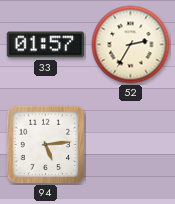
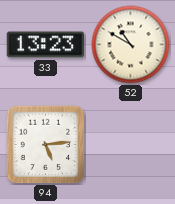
33: 01:57 -> 13:23 (46, 45)
52: 2:35 -> 10:50 (131, 45)
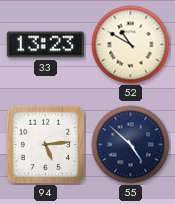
55: none -> 4:52 (131, 145)
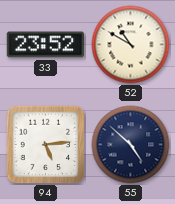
33: 13:23 -> 23:52 (46, 45)
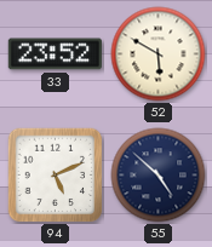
52: 10:50 -> 5:50 (159, 54)
94: 5:14 -> 5:11 (56, 176)
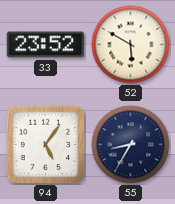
94: 5:11 -> 5:06 (46, 145)
55: 4:52 -> 8:35 (131, 145)
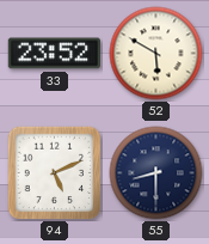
94: 5:06 -> 5:11 (55, 173)
55: 8:35 -> 8:30 (156, 173)
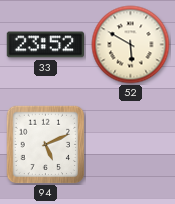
55: 8:30 -> none (156, 173)
